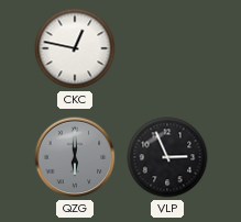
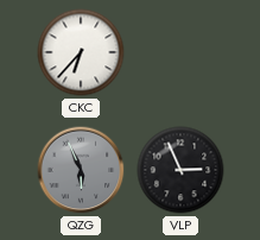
CKC: 12:47 -> 6:37 (81, 52)
QZG: 6:00 -> 5:56 (81, 170)
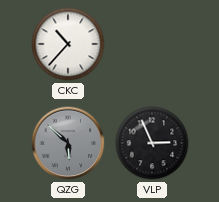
CKC: 6:37 -> 10:37 (68, 44)
QZG: 5:56 -> 5:52 (68, 143)
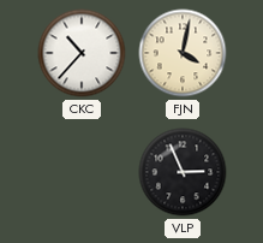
FJN: none -> 4:02 (183, 53)
QZG: 5:52 -> none (68, 143)
